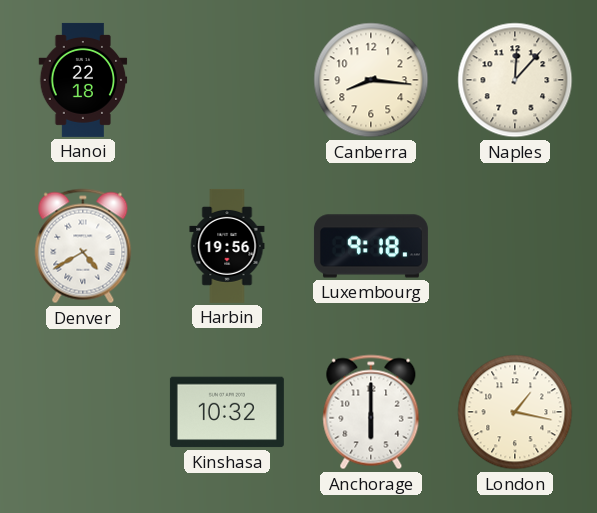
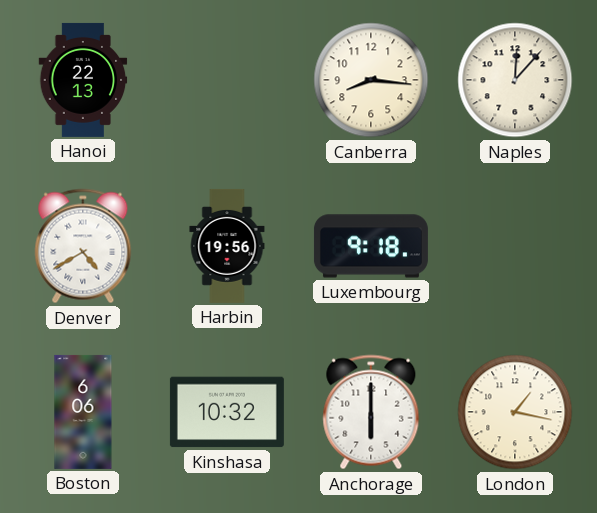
Hanoi: 22:18 -> 22:13 (83, 80)
Boston: none -> 6:06 (83, 412)
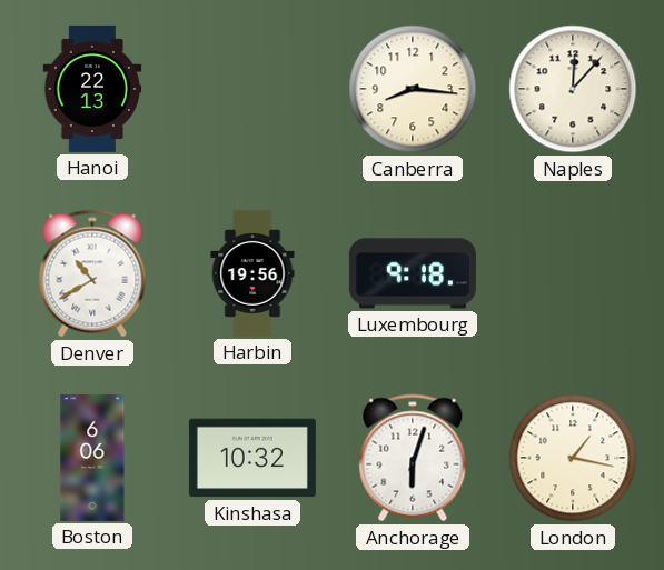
Denver: 4:40 -> 10:40 (92, 273)
Anchorage: 6:00 -> 6:03 (413, 458)
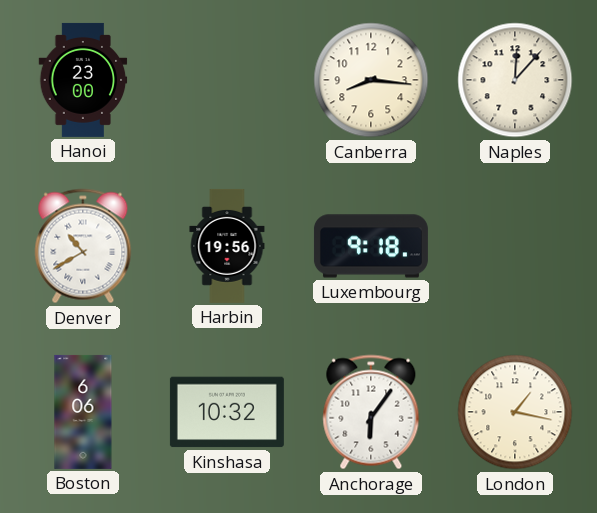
Hanoi: 22:13 -> 23:00 (83, 80)
Anchorage: 6:03 -> 6:06 (371, 412)
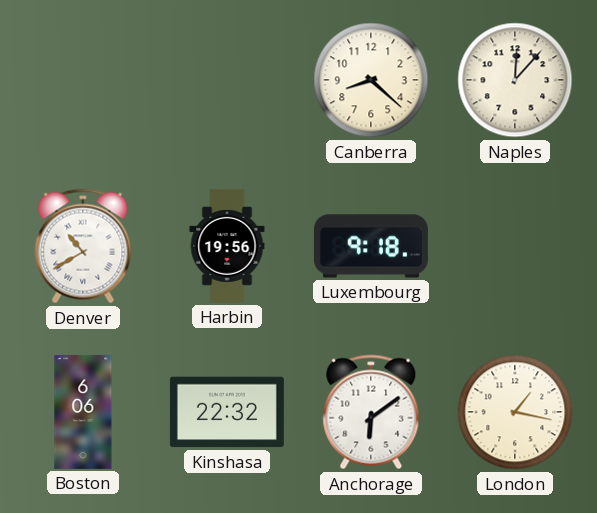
Hanoi: 23:00 -> none (83, 80)
Canberra: 8:16 -> 8:22 (371, 80)
Kinshasa: 10:32 -> 22:32 (227, 412)
Anchorage: 6:06 -> 6:09 (371, 412)
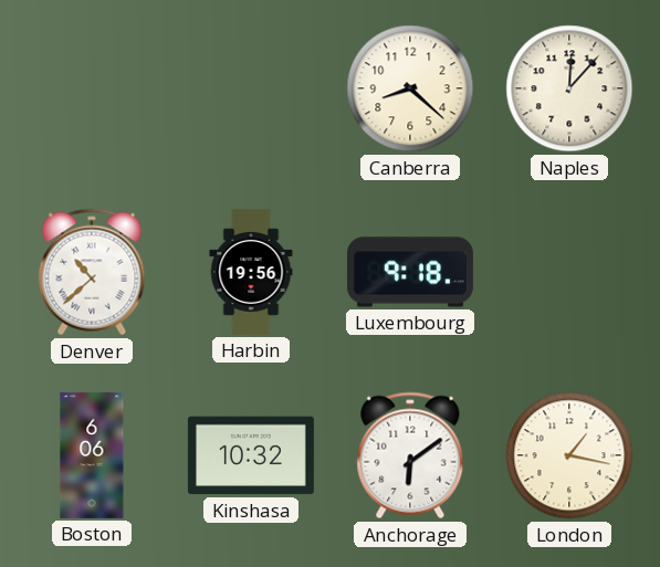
Denver: 10:40 -> 10:38 (92, 272)
Kinshasa: 22:32 -> 10:32 (251, 455)
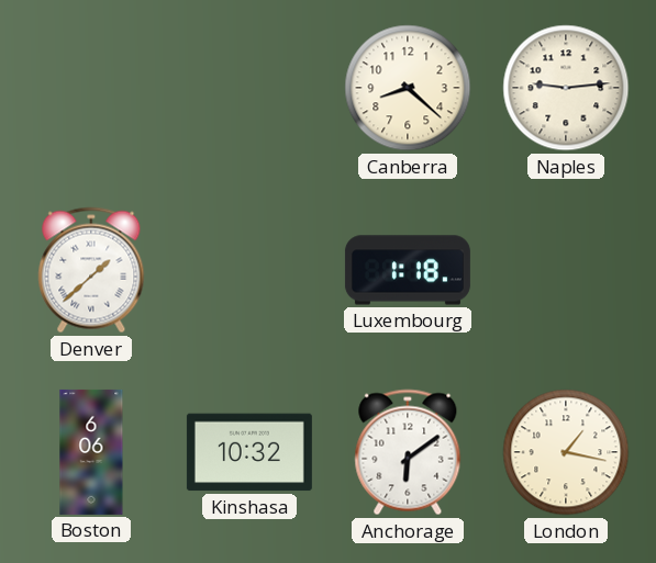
Naples: 12:07 -> 9:14 (566, 88)
Denver: 10:38 -> 1:38 (91, 270)
Harbin: 19:56 -> none (251, 272)
Luxembourg: 9:18 -> 1:18 (408, 270)
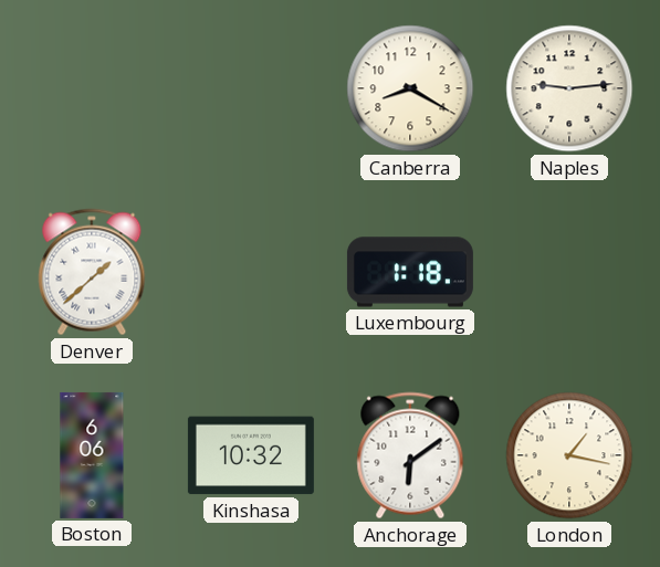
Canberra: 8:22 -> 8:20 (410, 88)
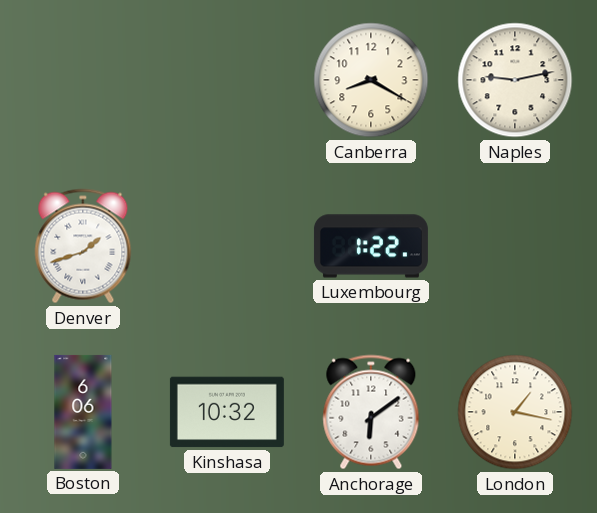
Naples: 9:14 -> 9:13 (515, 80)
Denver: 1:38 -> 1:42 (83, 246)
Luxembourg: 1:18 -> 1:22 (371, 246)
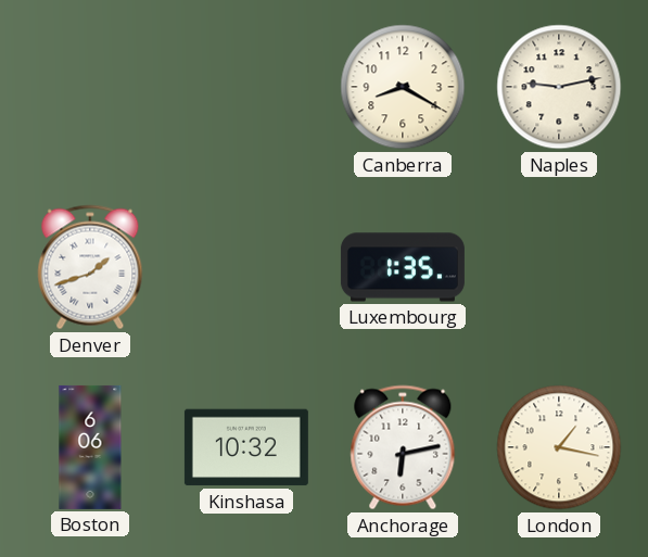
Luxembourg: 1:22 -> 1:35 (403, 267)
Anchorage: 6:09 -> 6:13 (403, 447)
